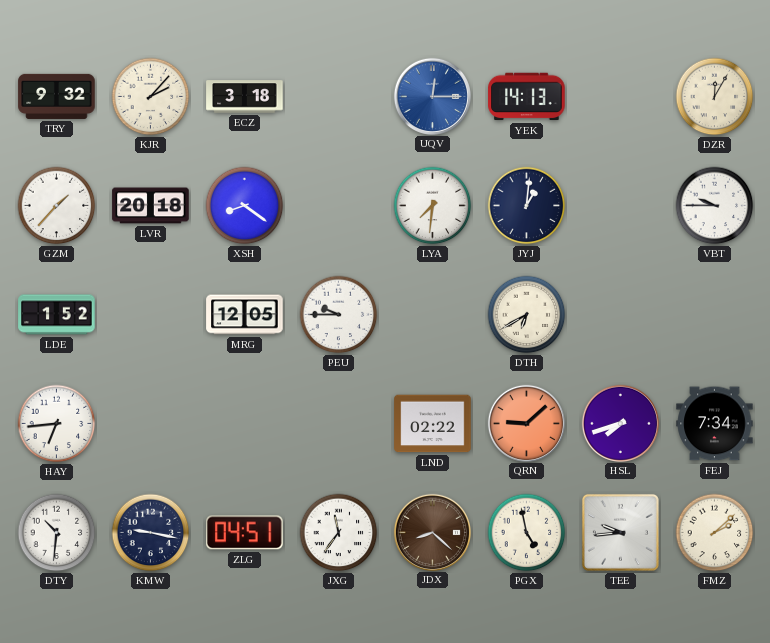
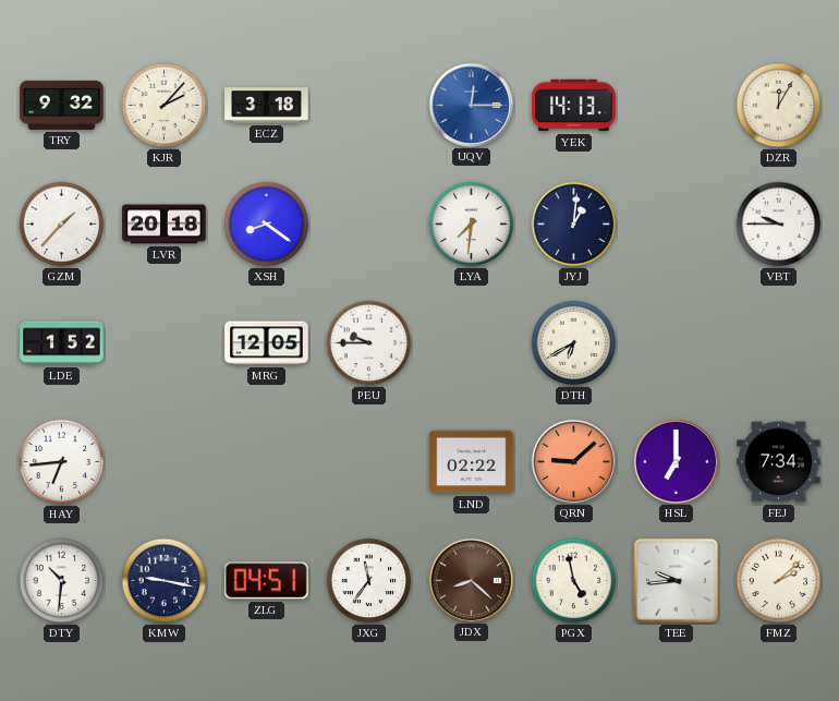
HSL: 7:42 -> 7:00 (676, 461)
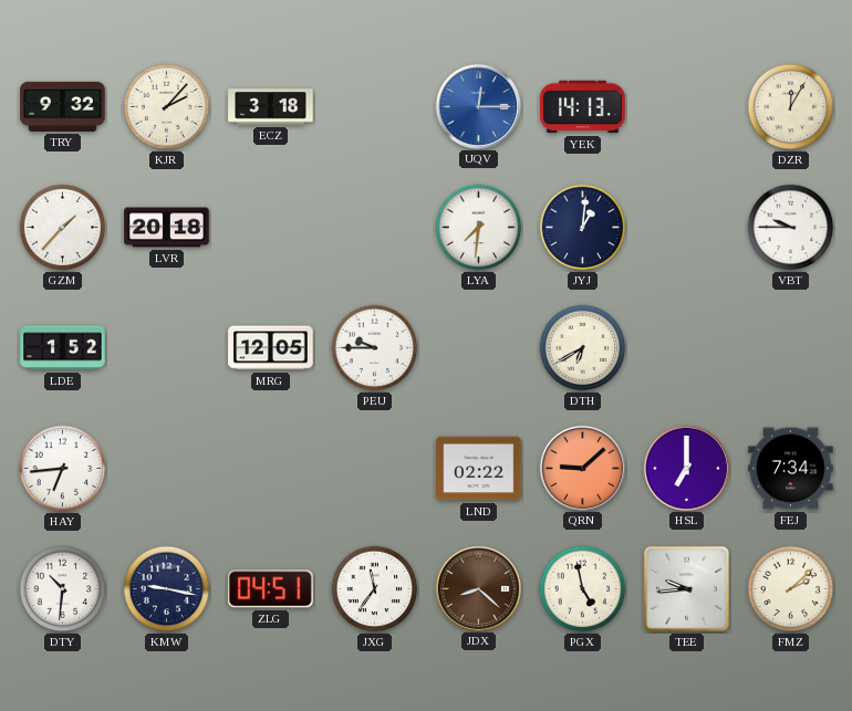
XSH: 8:21 -> none (267, 225)
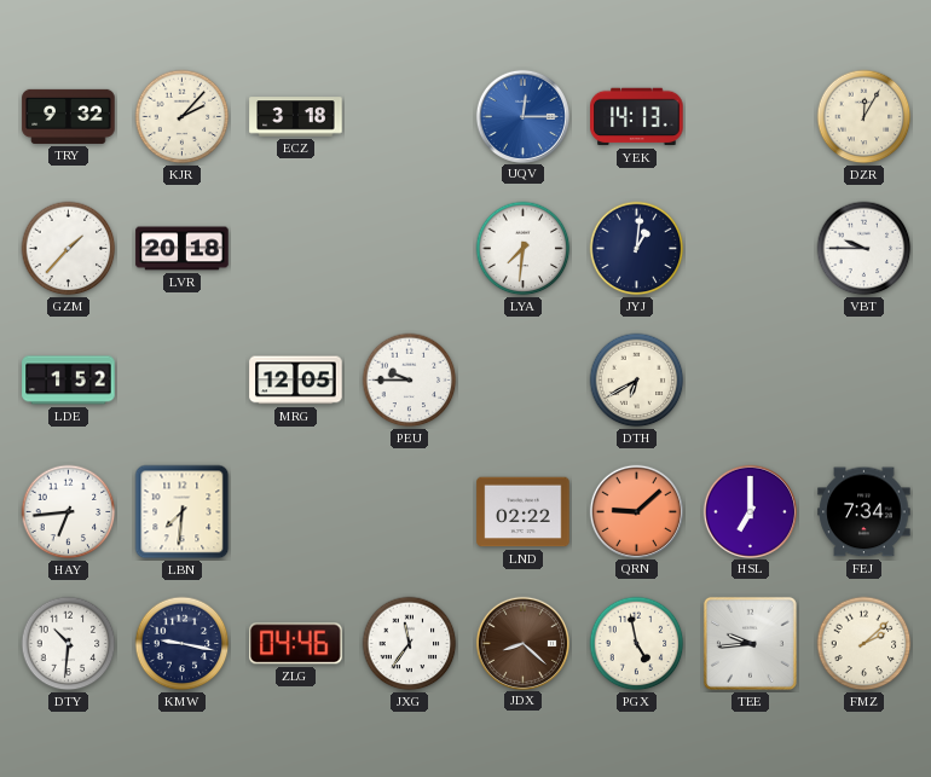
LBN: none -> 7:31 (183, 512)
ZLG: 04:51 -> 04:46 (296, 644)
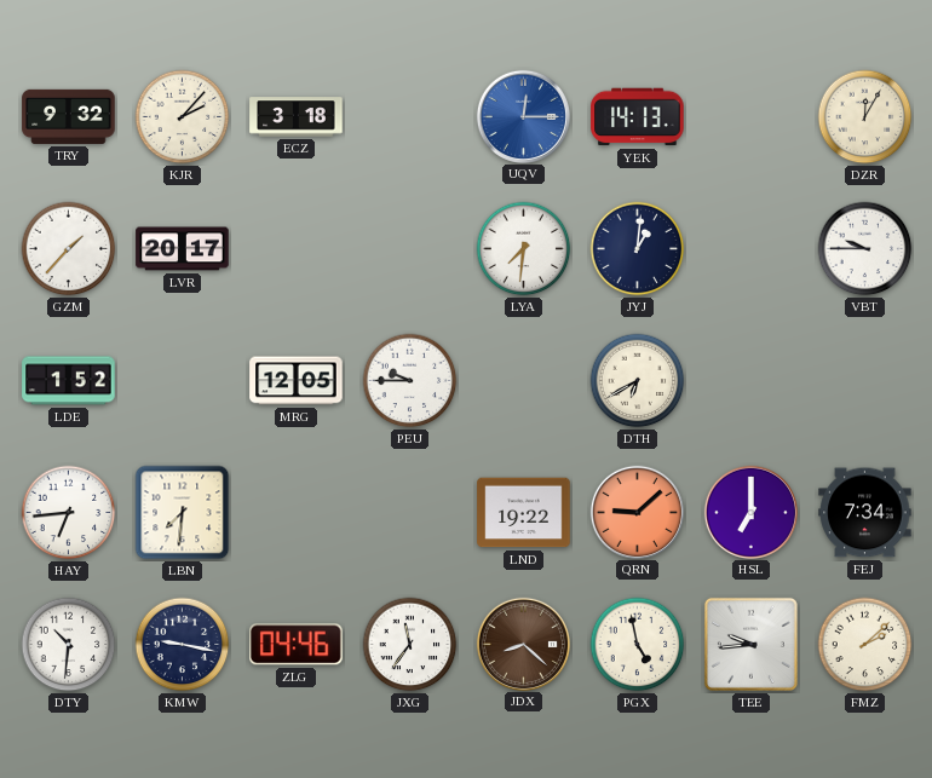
LVR: 20:18 -> 20:17 (183, 249)
LND: 02:22 -> 19:22 (524, 513)
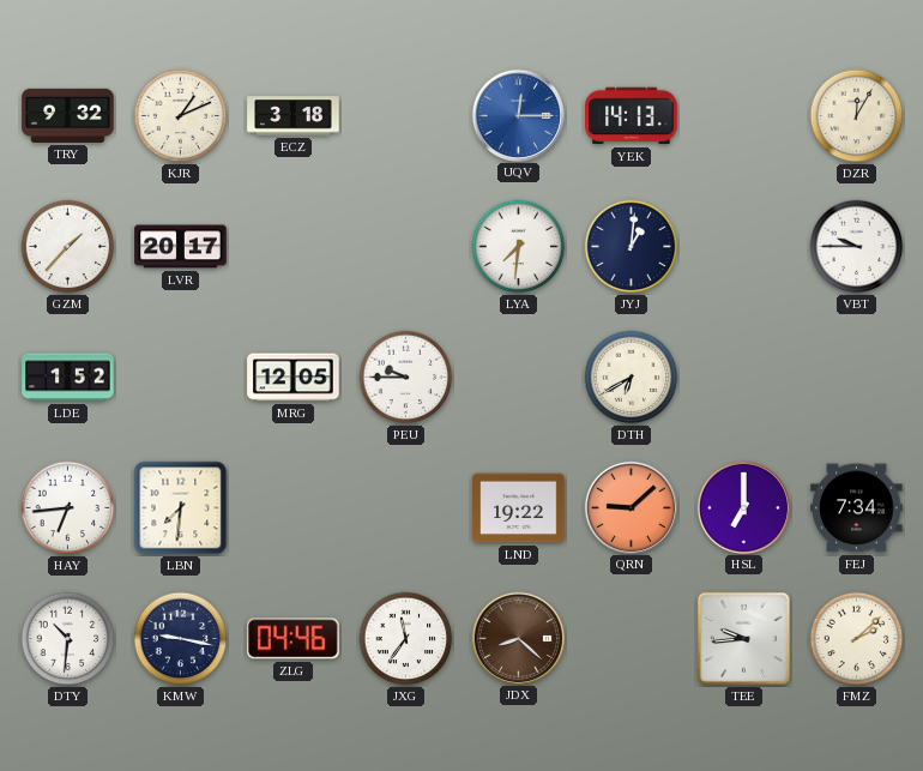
KJR: 2:07 -> 1:11 (181, 116)
PGX: 4:58 -> none (638, 645)
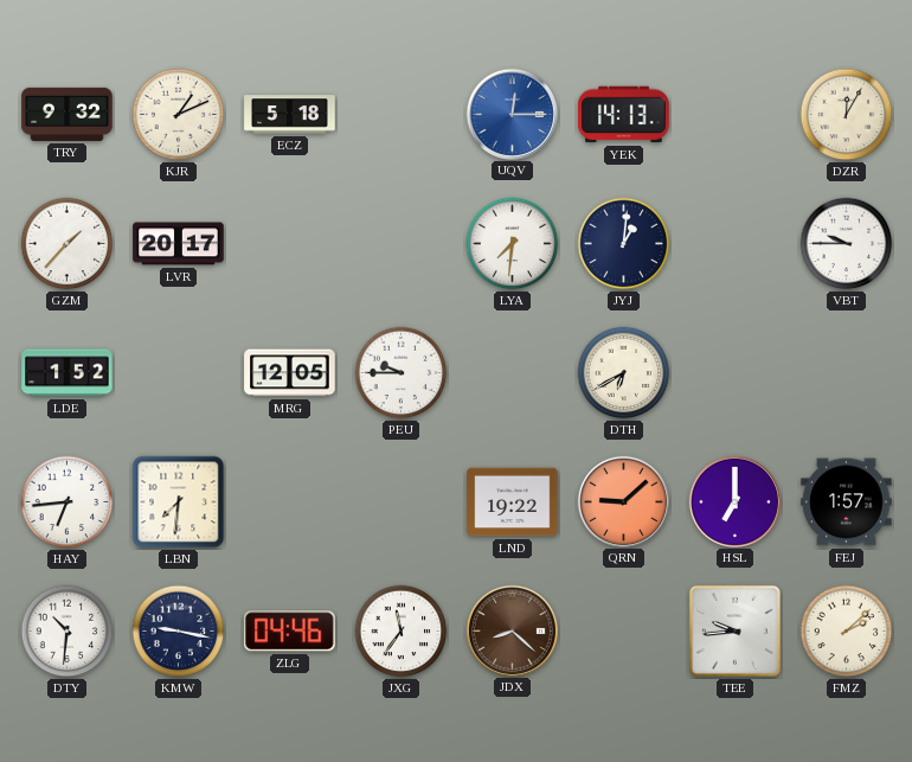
ECZ: 3:18 -> 5:18 (290, 115)
FEJ: 7:34 -> 1:57 (847, 502)
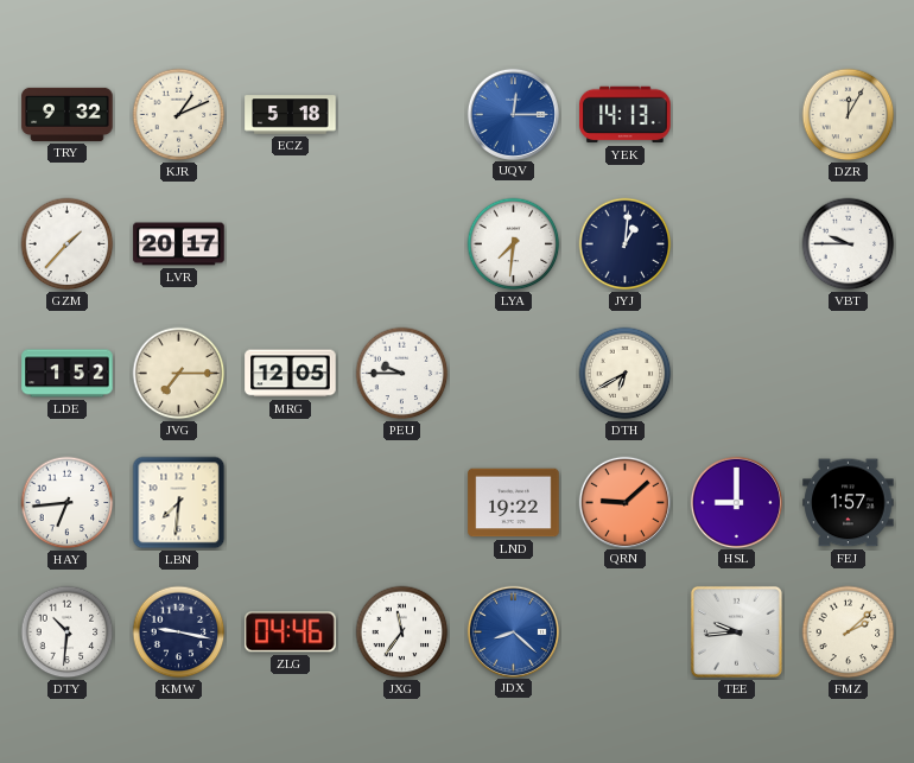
JVG: none -> 7:15 (179, 374)
HSL: 7:00 -> 9:00 (736, 502)
JDX dial: brown -> blue (513, 631)
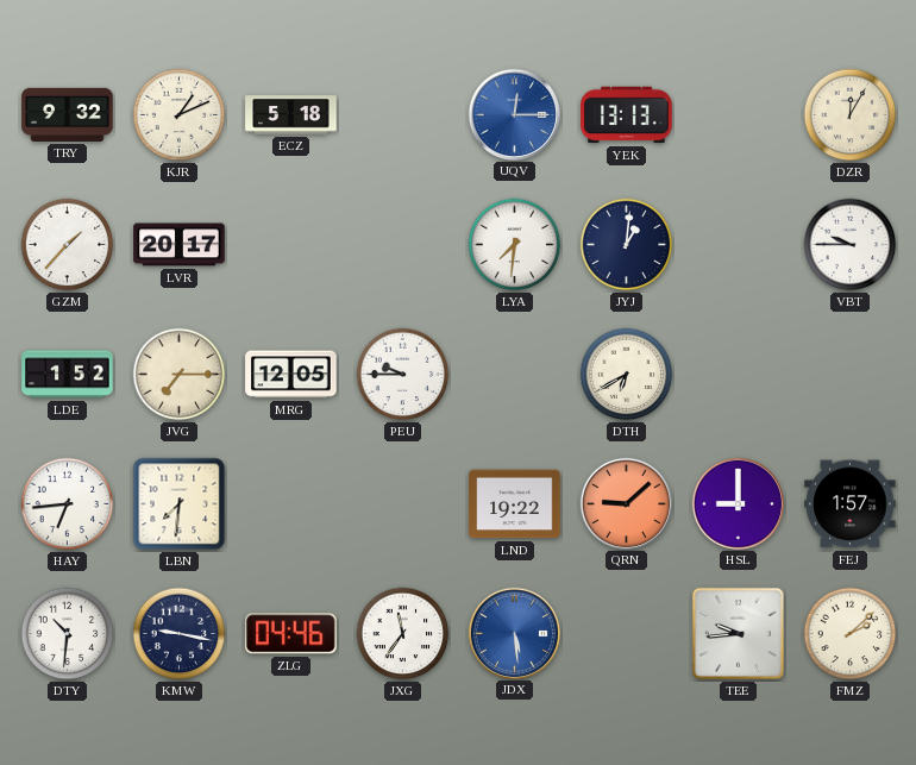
YEK: 14:13 -> 13:13 (627, 115)
JDX: 8:22 -> 5:29 (514, 633)
